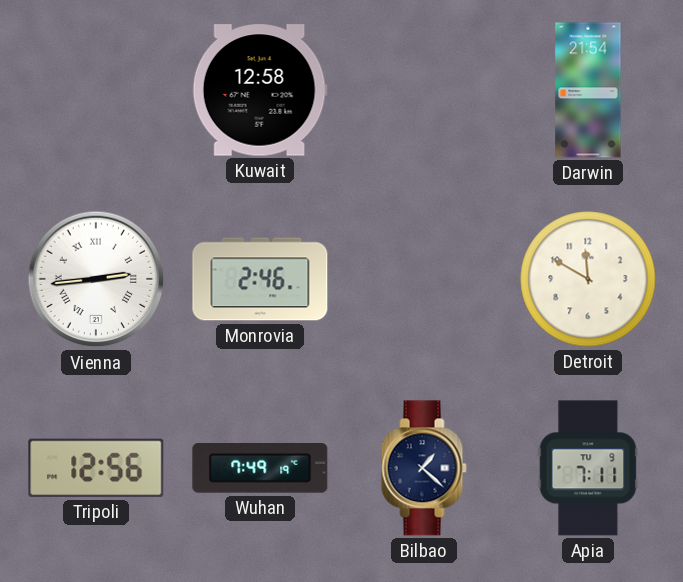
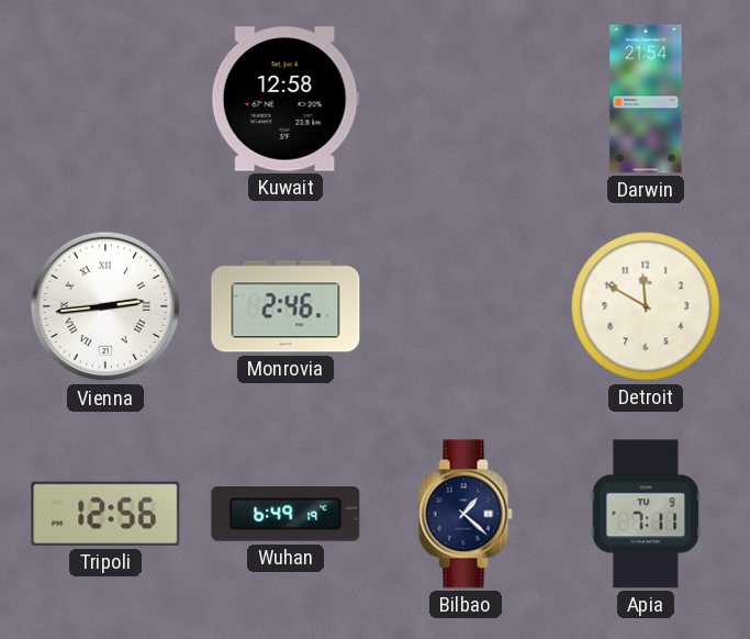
Wuhan: 7:49 -> 6:49 (286, 514)
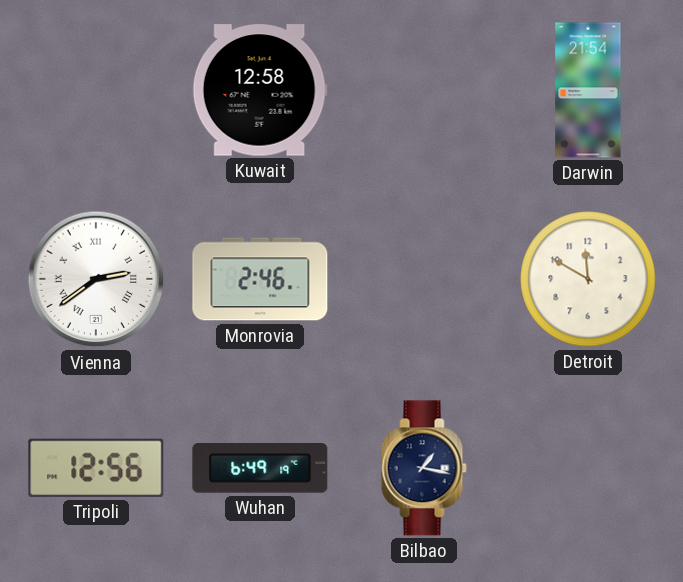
Vienna: 2:44 -> 2:39 (96, 279)
Bilbao: 1:22 -> 1:17 (424, 468)
Apia: 7:11 -> none (646, 514)
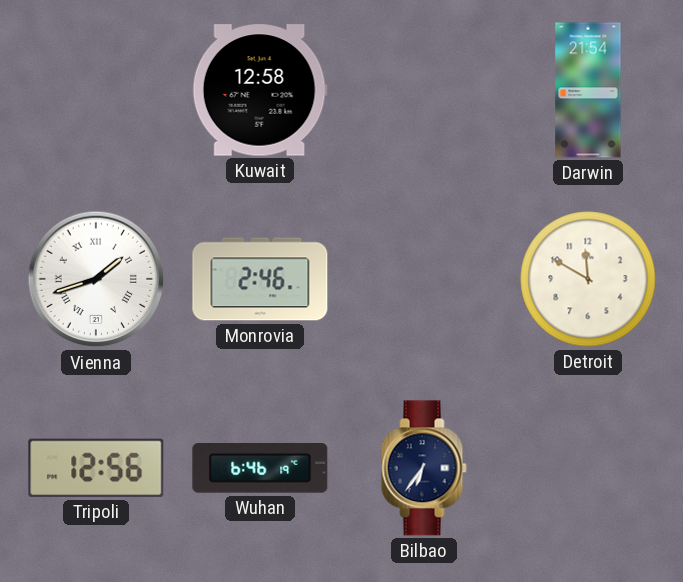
Vienna: 2:39 -> 1:42 (96, 279)
Wuhan: 6:49 -> 6:46 (260, 468)
Bilbao: 1:17 -> 6:36 (424, 468)
